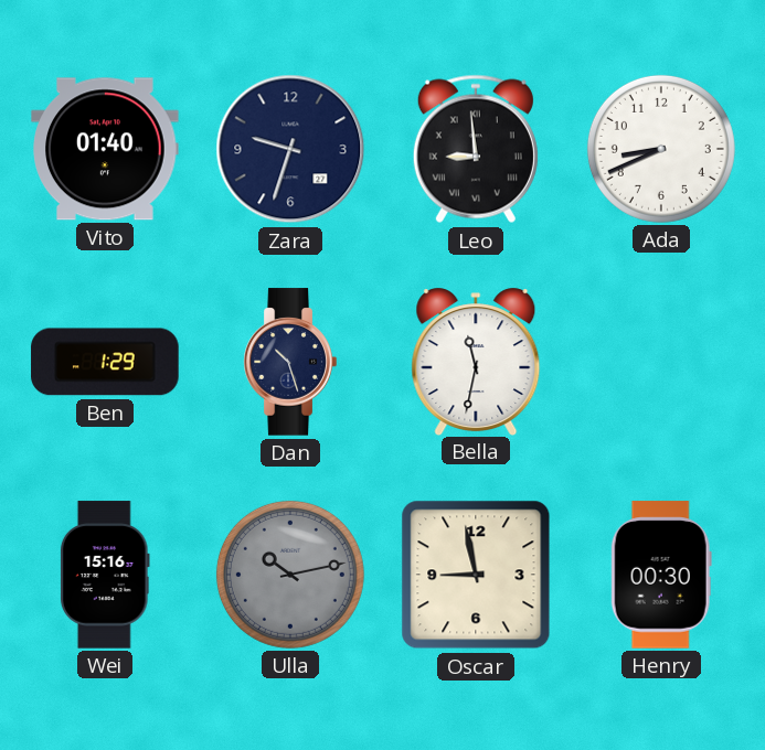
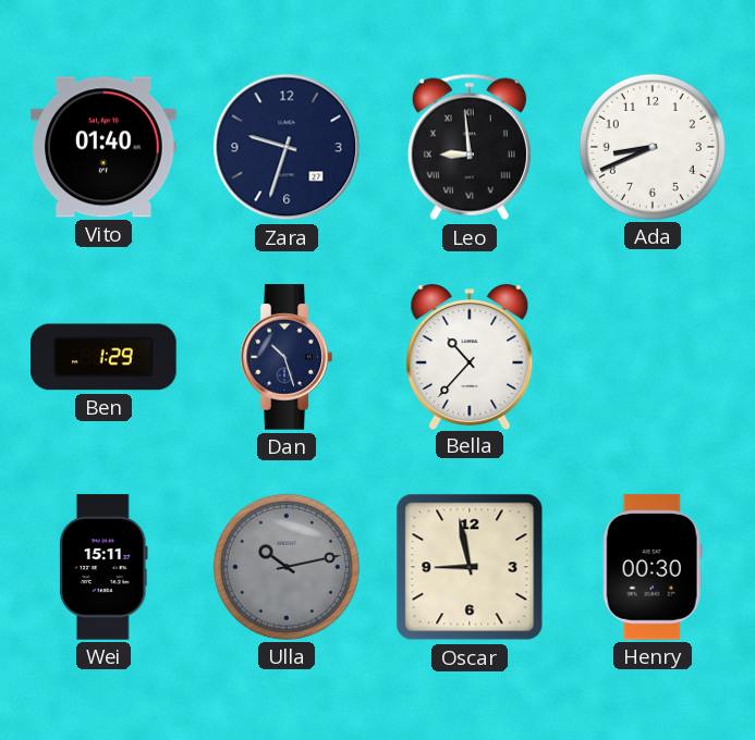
Bella: 11:32 -> 10:37 (470, 356)
Wei: 15:16 -> 15:11 (103, 567)
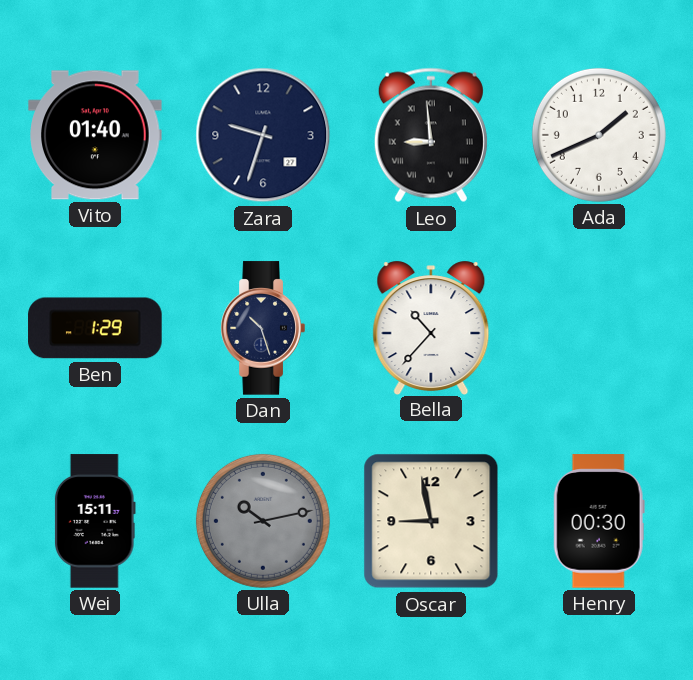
Ada: 8:41 -> 1:41 (599, 135)
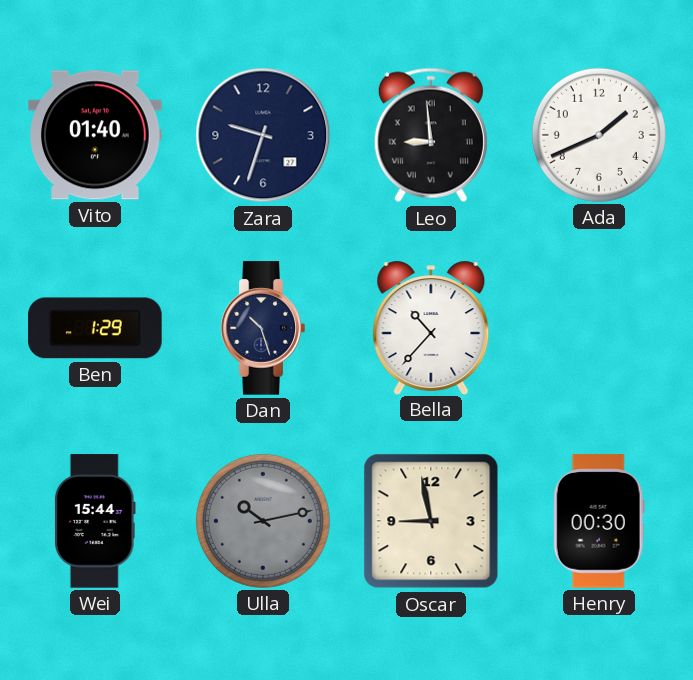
Wei: 15:11 -> 15:44 (95, 521)
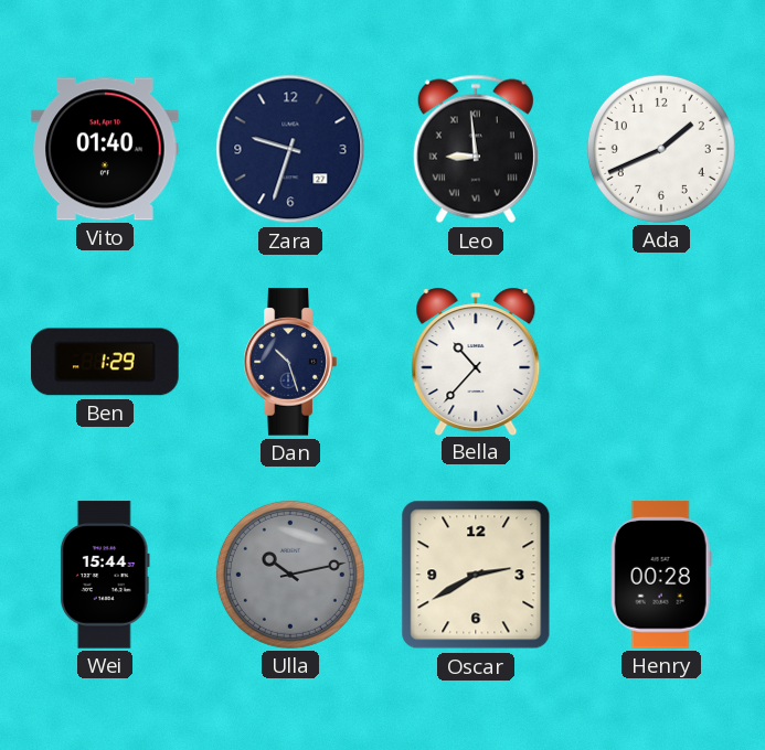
Oscar: 8:58 -> 2:40 (476, 575)
Henry: 00:30 -> 00:28 (661, 575)
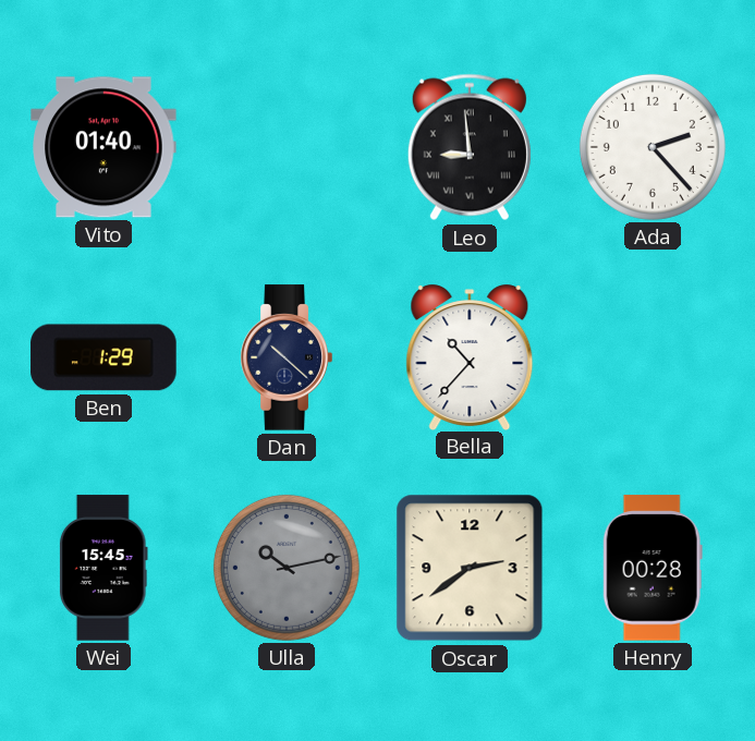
Zara: 9:33 -> none (290, 149)
Ada: 1:41 -> 2:23 (653, 147)
Dan: 10:27 -> 10:22 (287, 357)
Wei: 15:44 -> 15:45 (103, 568)
Oscar: 2:40 -> 2:39 (470, 568)
